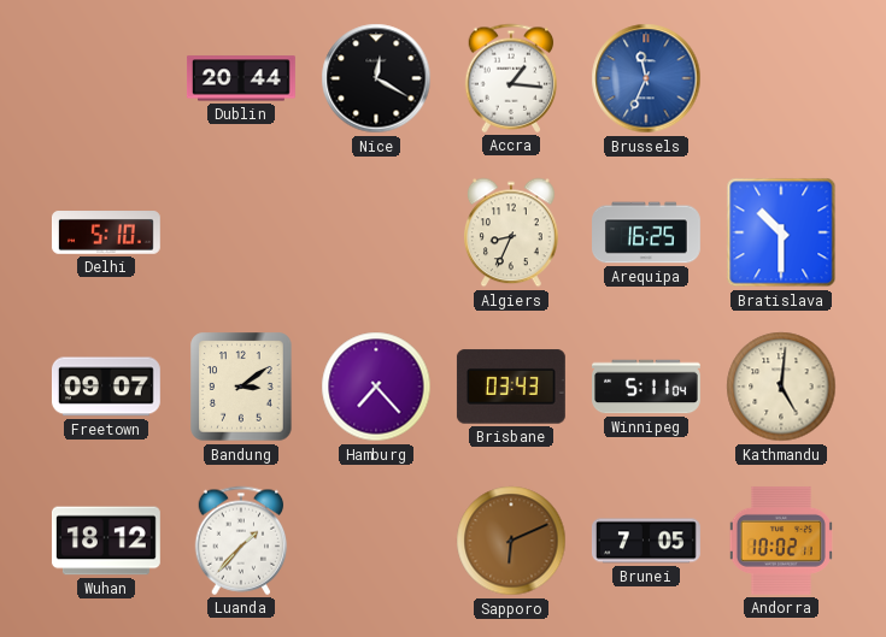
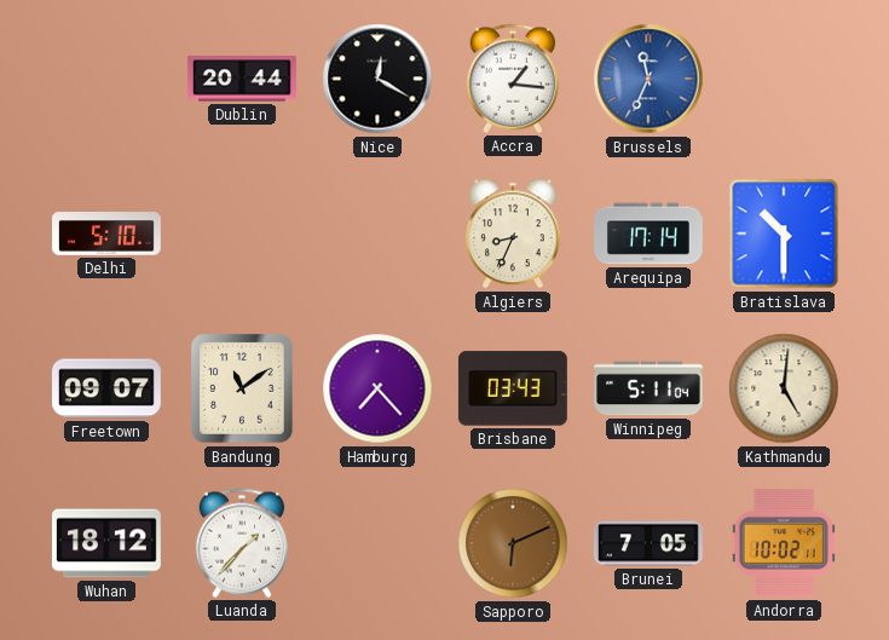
Arequipa: 16:25 -> 17:14 (650, 233)
Bandung: 3:09 -> 11:09 (242, 388)
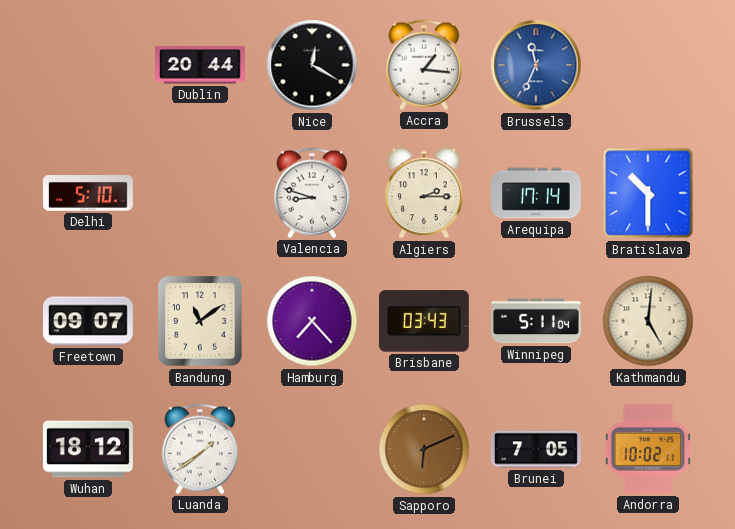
Valencia: none -> 8:48 (312, 193)
Algiers: 8:34 -> 2:15 (425, 193)
Luanda: 1:37 -> 1:39 (200, 449)
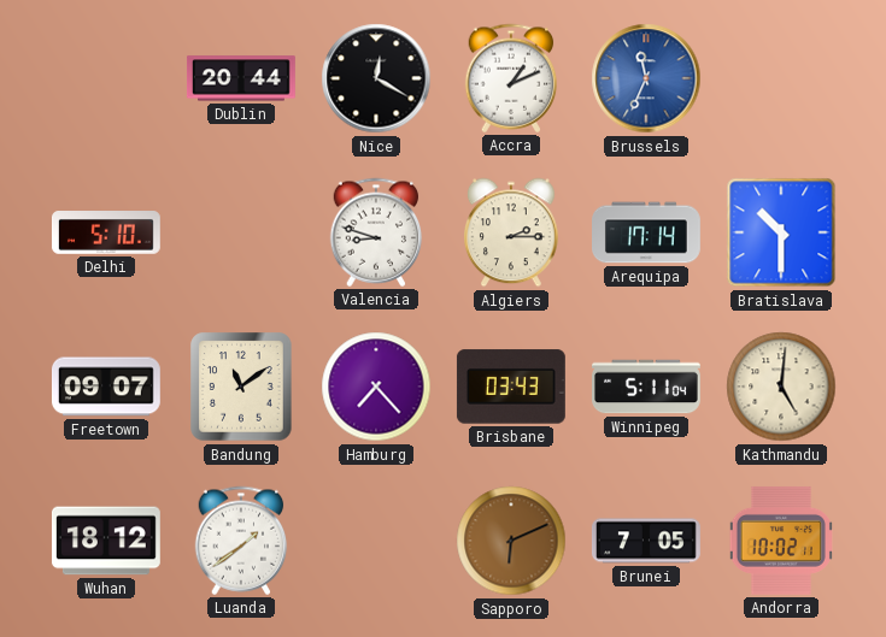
Accra: 1:16 -> 1:11 (511, 78)
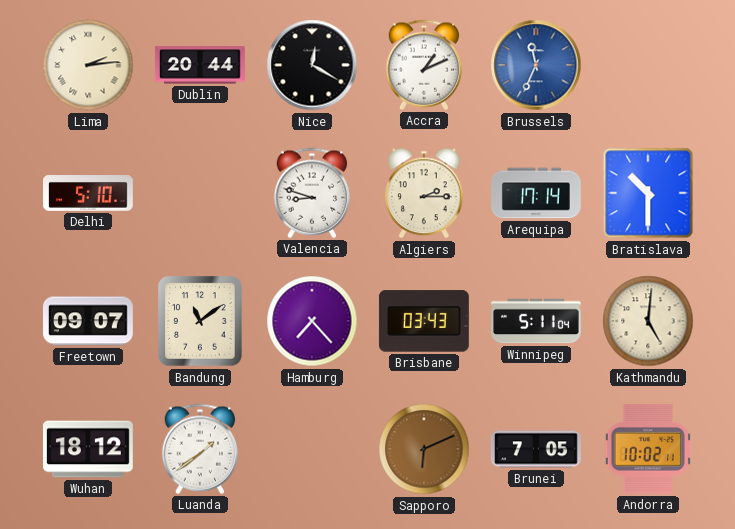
Lima: none -> 2:14 (88, 65)
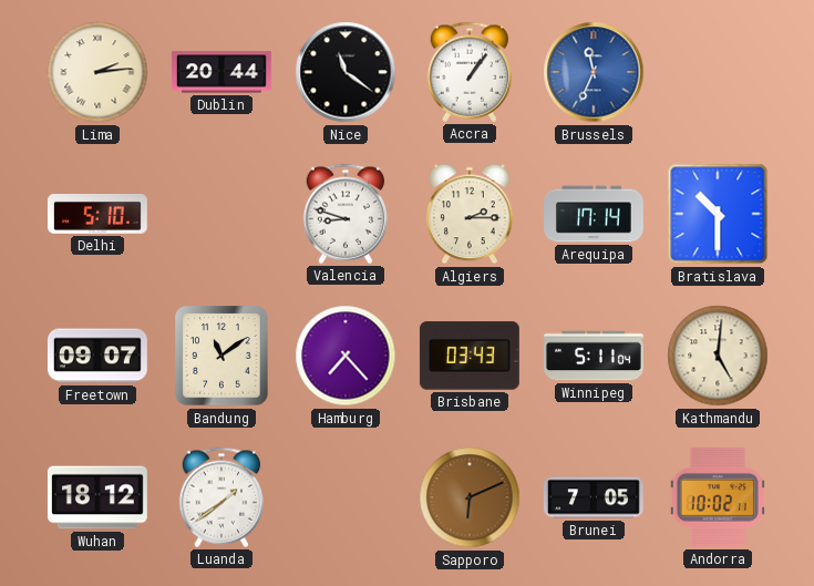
Nice: 12:20 -> 11:21 (346, 72)
Accra: 1:11 -> 1:06 (470, 72)
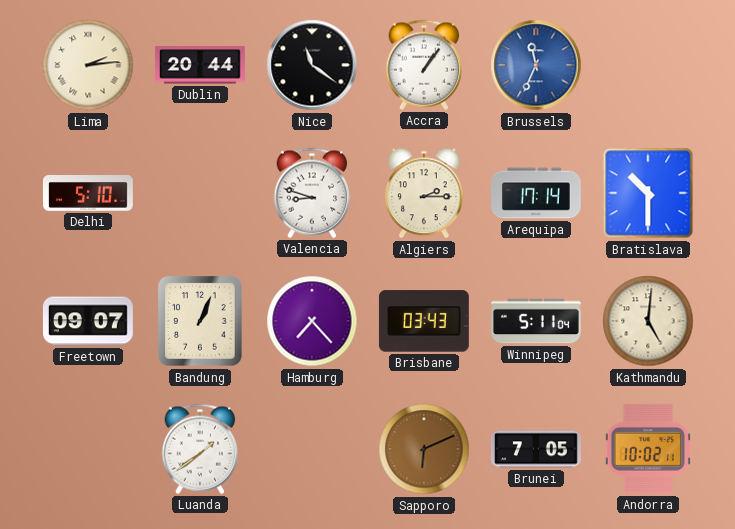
Bandung: 11:09 -> 1:04 (200, 321)
Wuhan: 18:12 -> none (97, 497)
